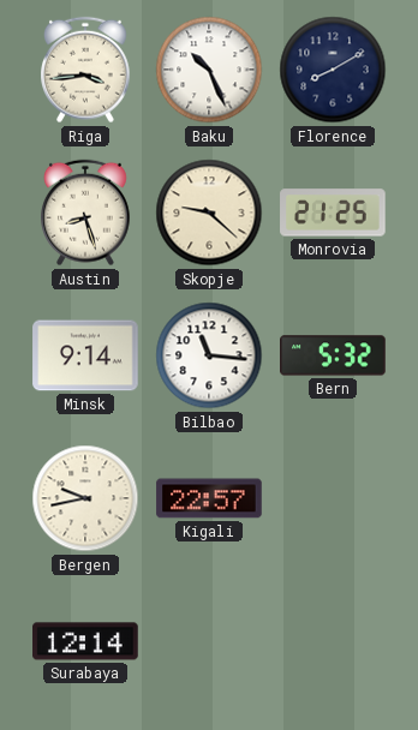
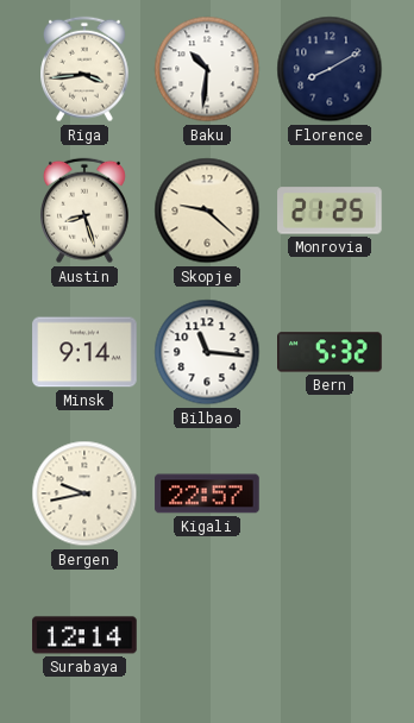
Baku: 10:26 -> 10:31 (207, 69)
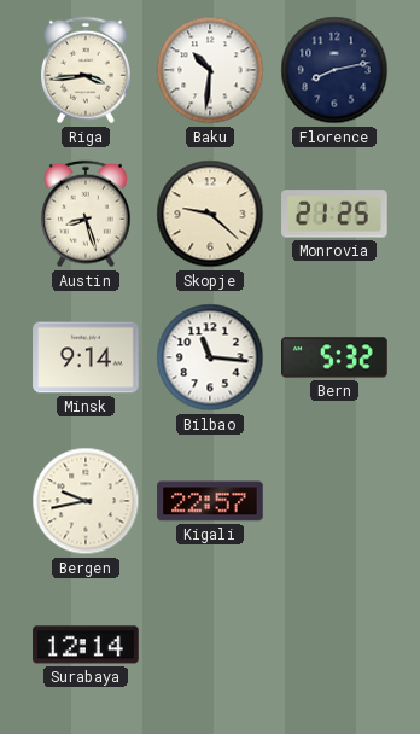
Florence: 8:10 -> 8:13 (334, 70)
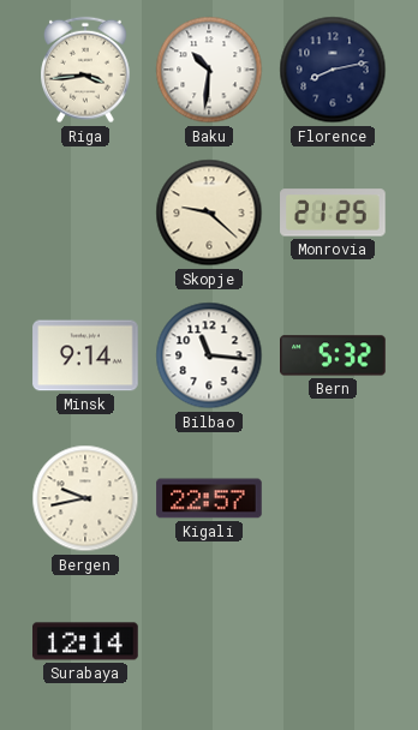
Austin: 8:27 -> none (87, 214)
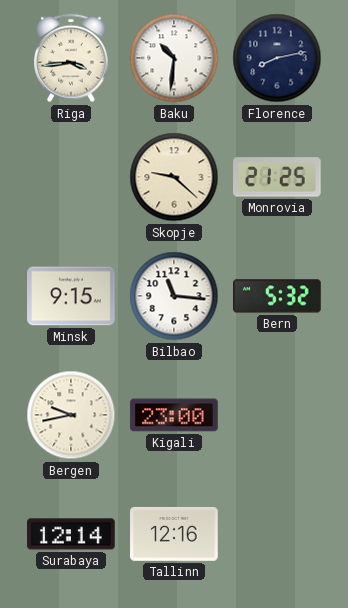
Minsk: 9:14 -> 9:15 (71, 296)
Kigali: 22:57 -> 23:00 (174, 415)
Tallinn: none -> 12:16 (174, 534)
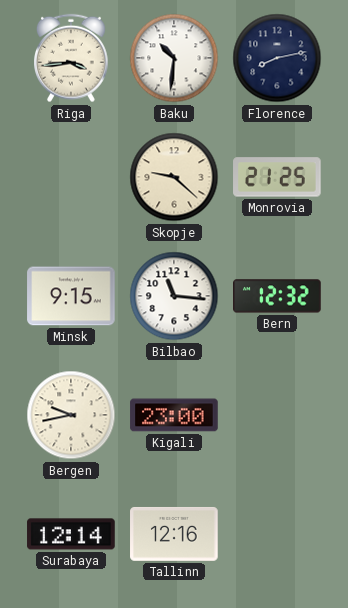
Bern: 5:32 -> 12:32 (277, 296)
